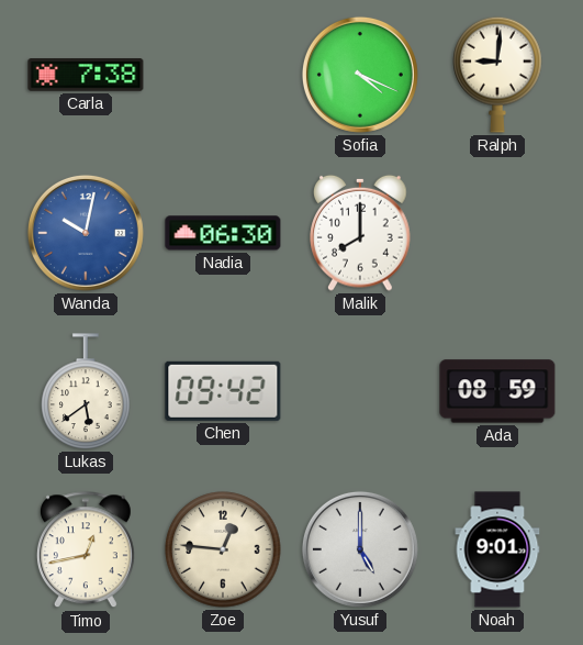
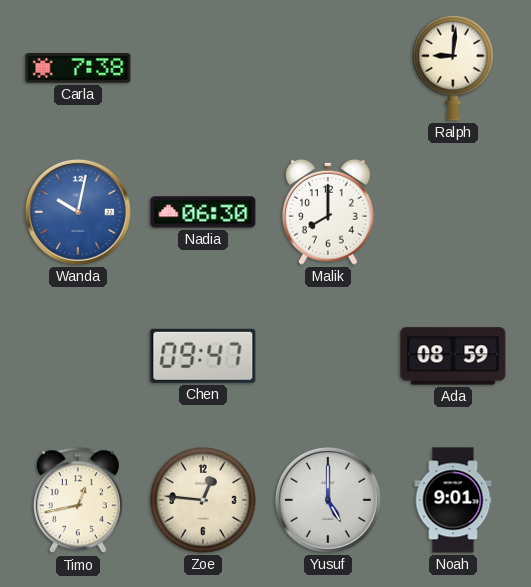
Sofia: 4:19 -> none (360, 75)
Lukas: 5:39 -> none (86, 391)
Chen: 09:42 -> 09:47 (203, 356)
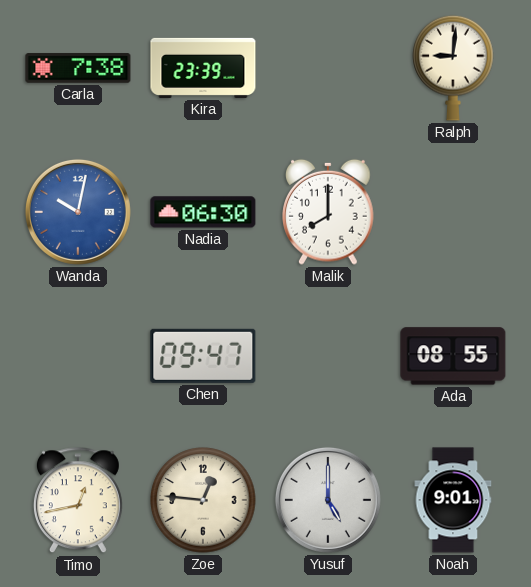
Kira: none -> 23:39 (203, 68)
Ada: 08:59 -> 08:55 (453, 356)
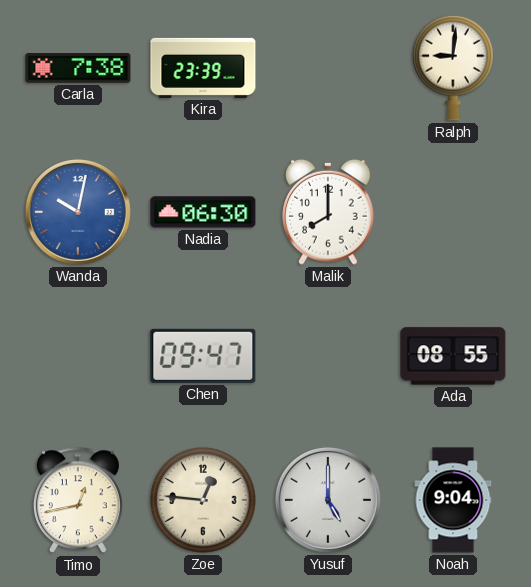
Noah: 9:01 -> 9:04 (453, 500)
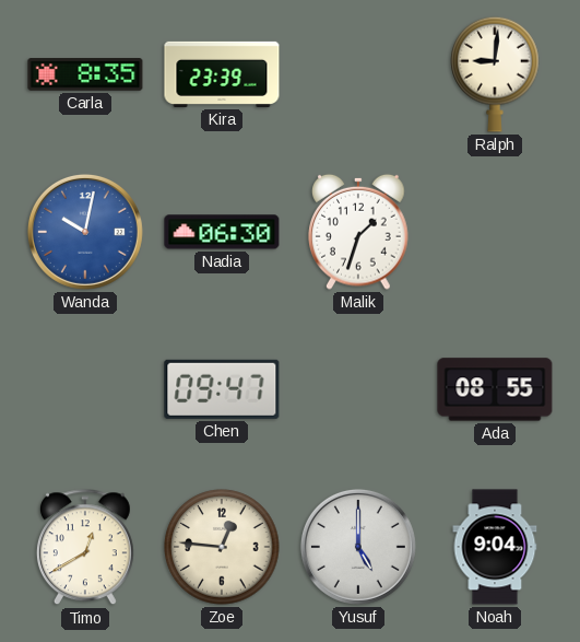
Carla: 7:38 -> 8:35 (85, 74)
Malik: 8:00 -> 1:33 (358, 232)
Timo: 12:43 -> 12:40 (85, 548)
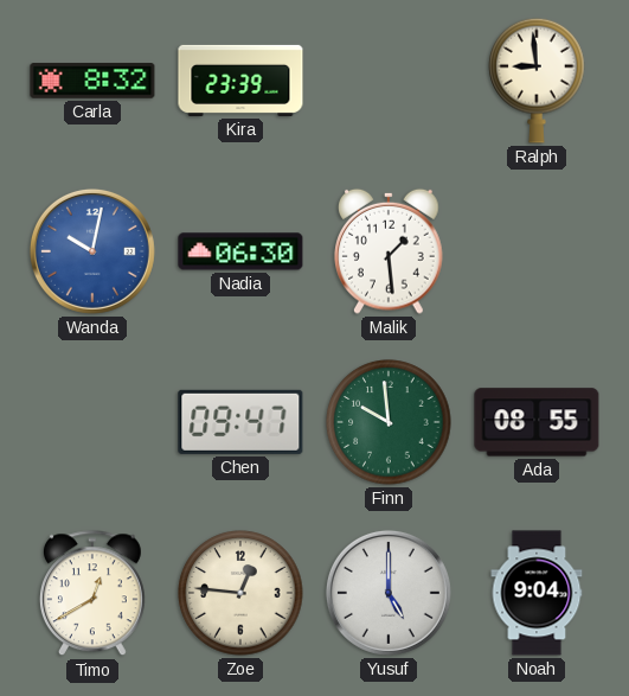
Carla: 8:35 -> 8:32 (92, 81)
Ralph: 9:01 -> 8:59 (537, 81)
Malik: 1:33 -> 1:29 (389, 251)
Finn: none -> 9:59 (389, 422)
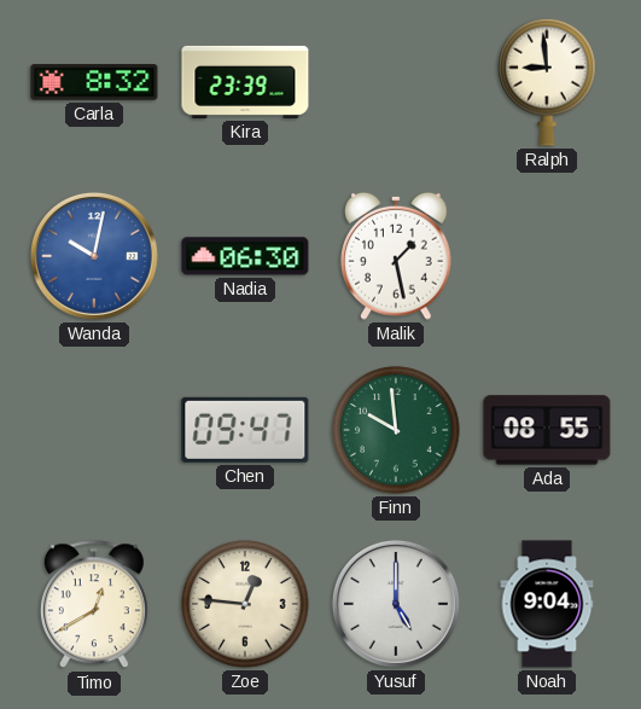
Malik: 1:29 -> 1:28 (396, 256)
